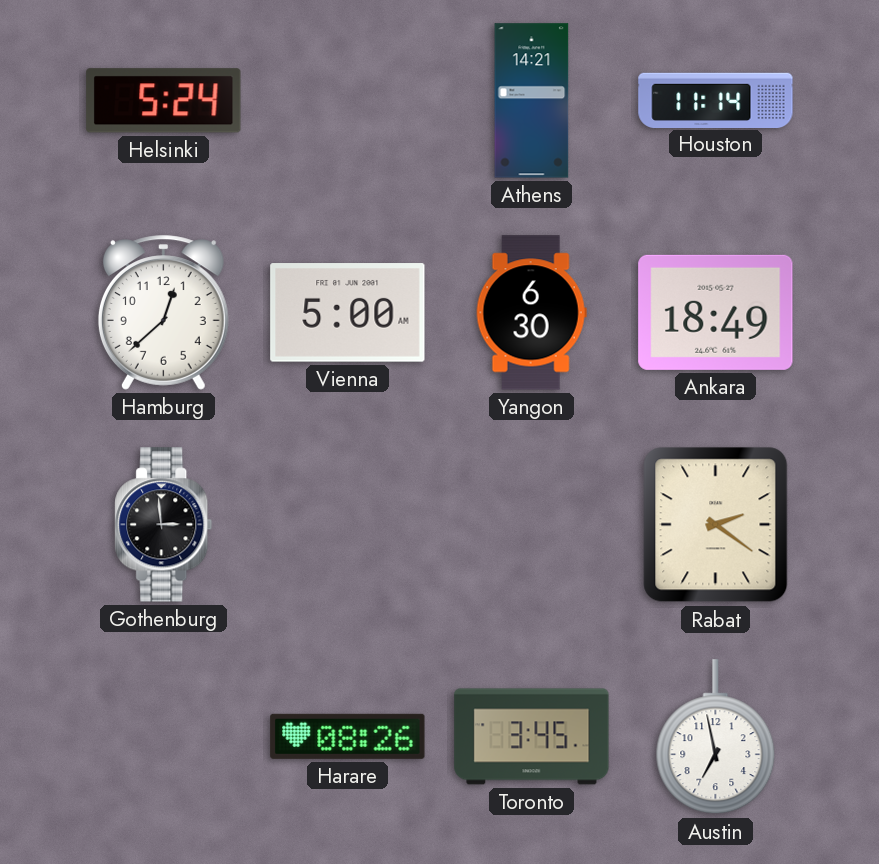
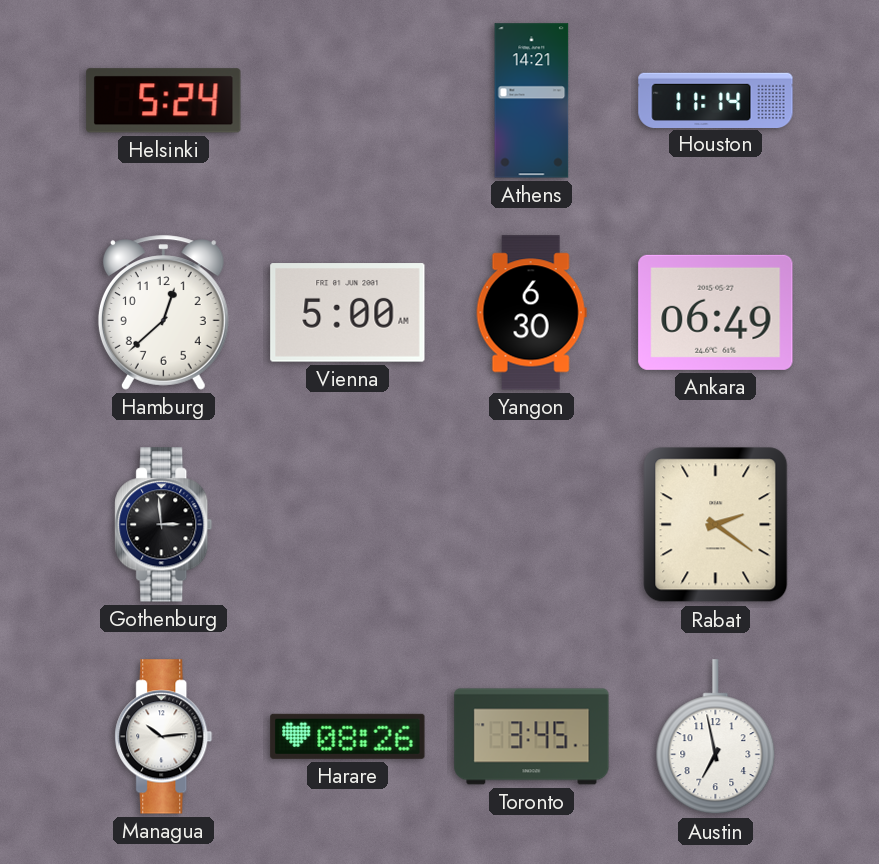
Ankara: 18:49 -> 06:49 (716, 312)
Managua: none -> 10:14 (164, 737)
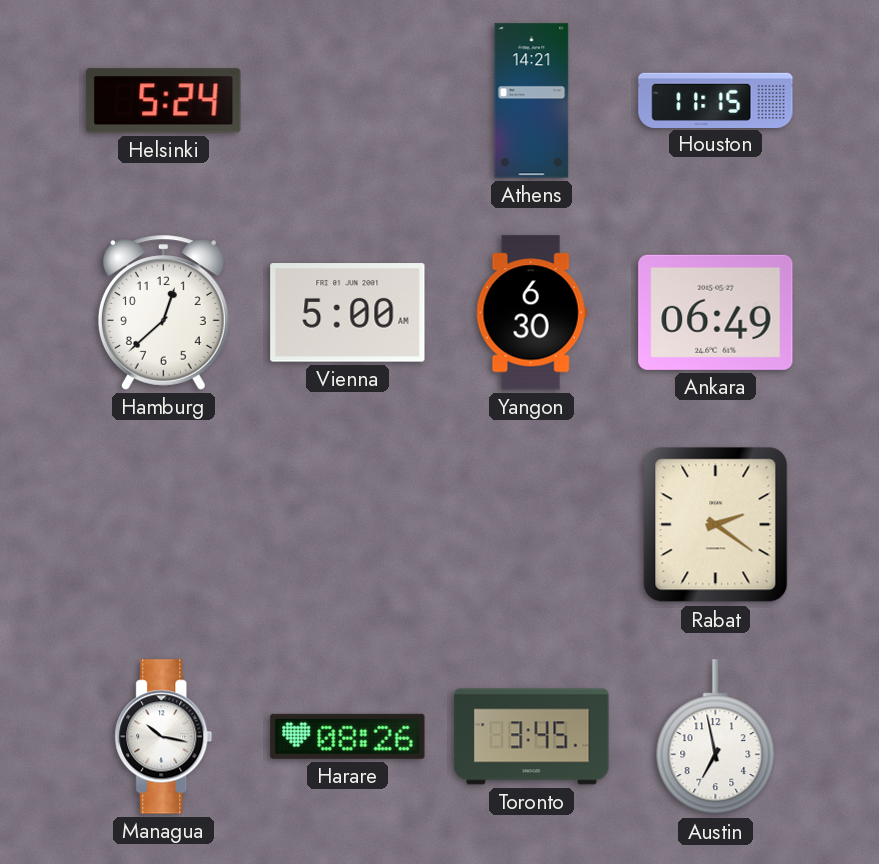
Houston: 11:14 -> 11:15 (716, 100)
Gothenburg: 2:59 -> none (164, 525)
Managua: 10:14 -> 10:17 (164, 737)
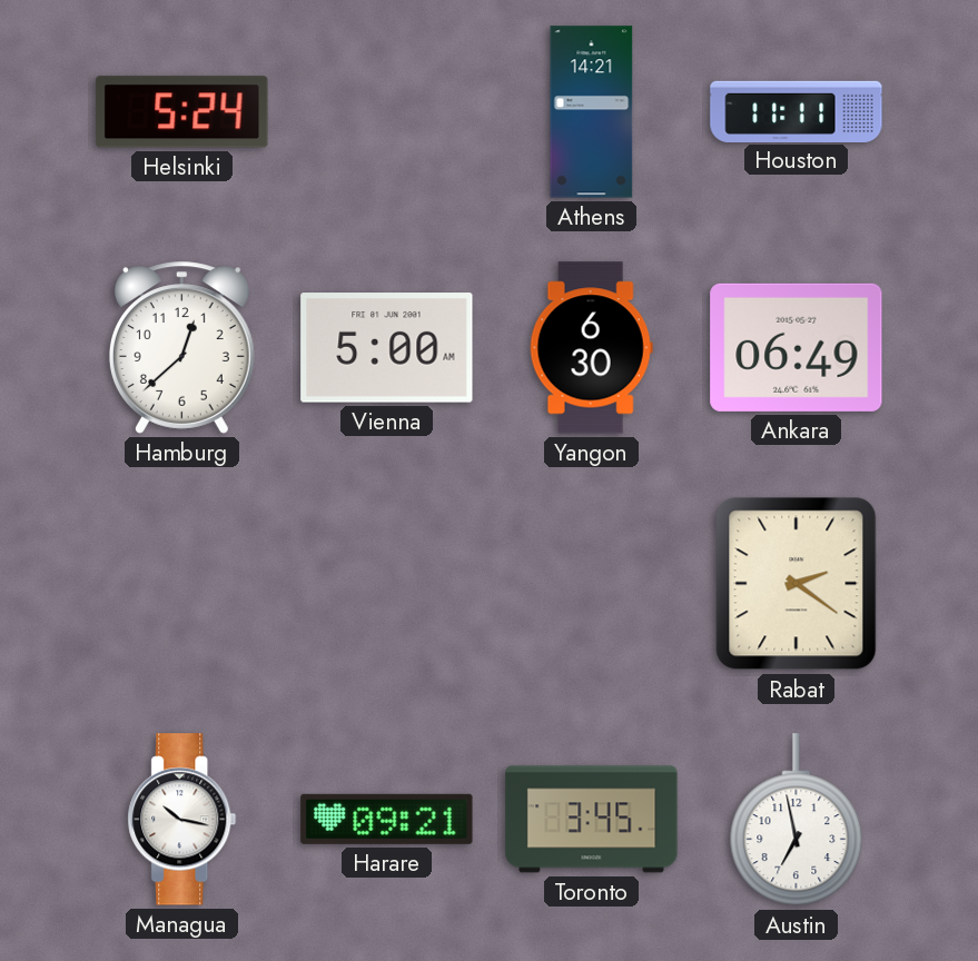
Houston: 11:15 -> 11:11 (797, 111)
Harare: 08:26 -> 09:21 (387, 819)
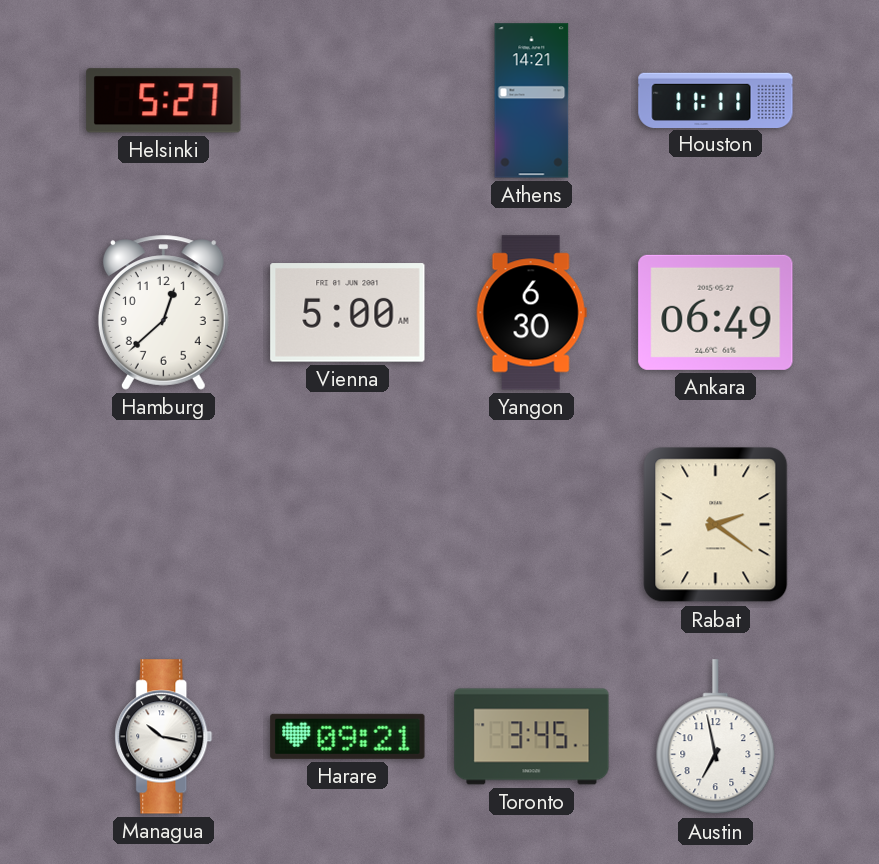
Helsinki: 5:24 -> 5:27 (164, 101)
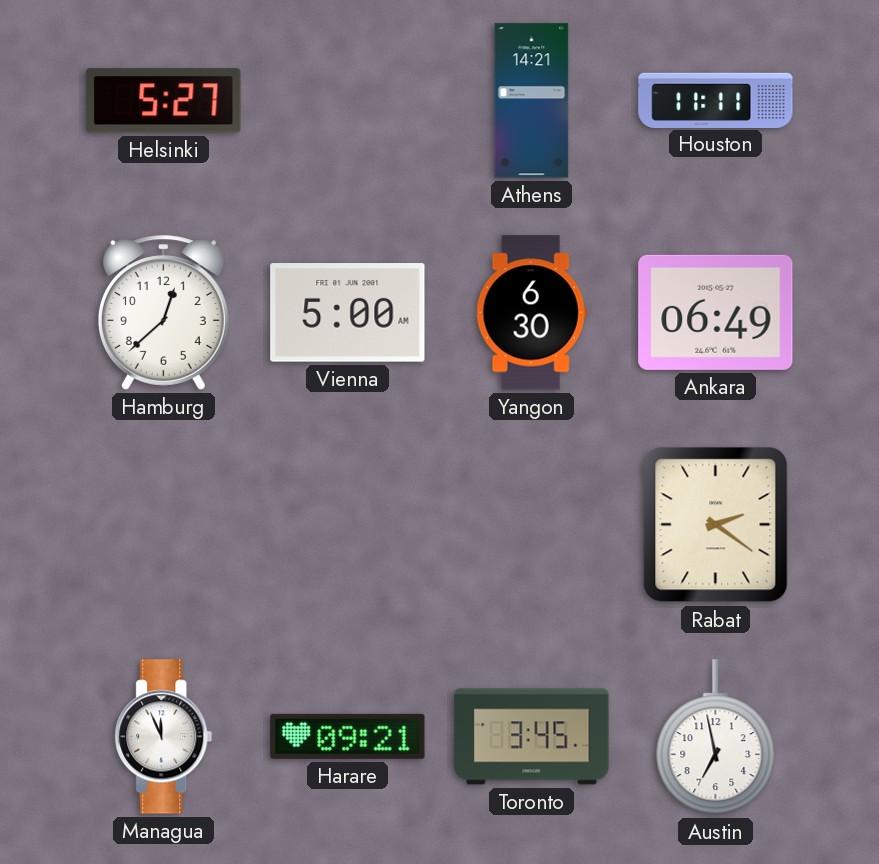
Managua: 10:17 -> 11:56 (164, 737)
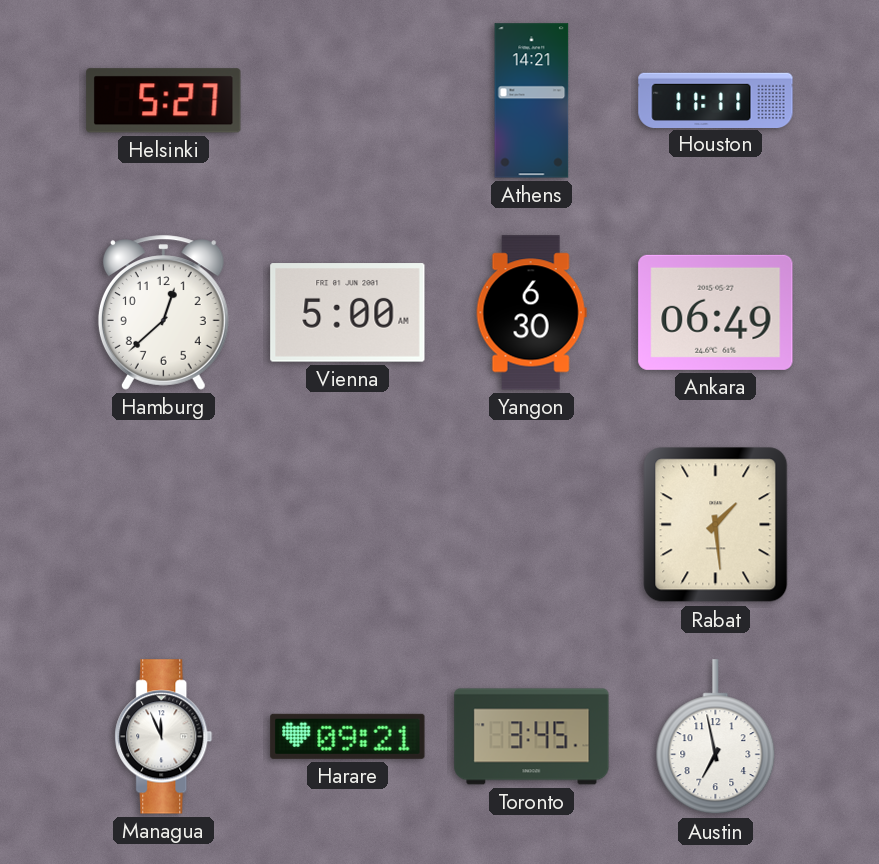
Rabat: 2:21 -> 1:29 (716, 525)
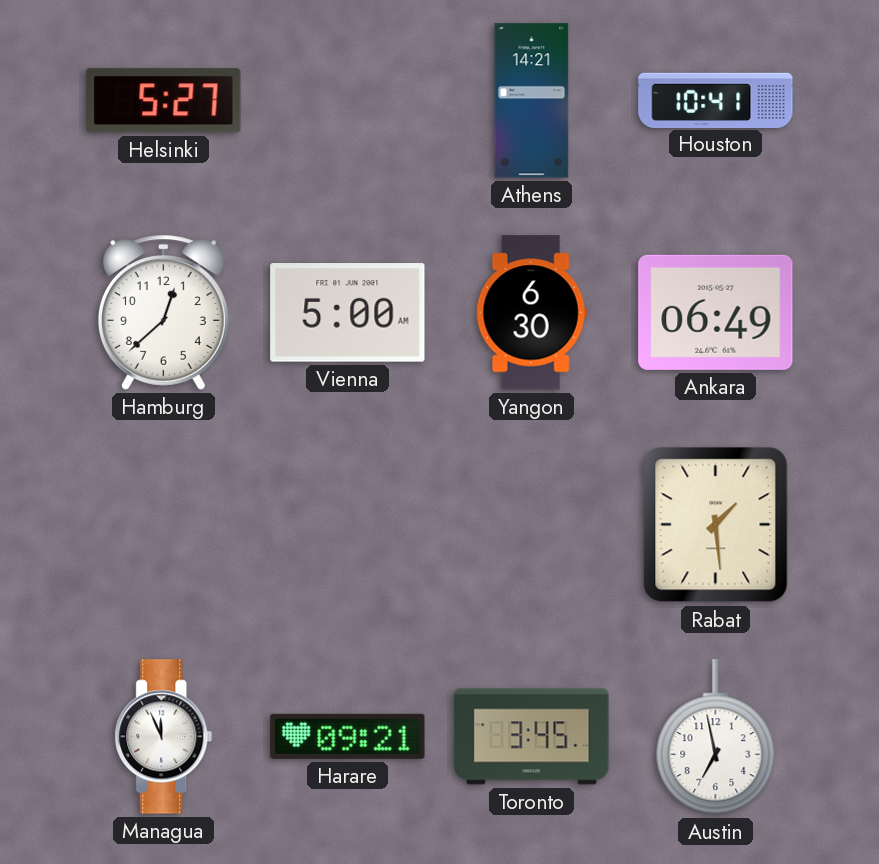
Houston: 11:11 -> 10:41 (716, 100)
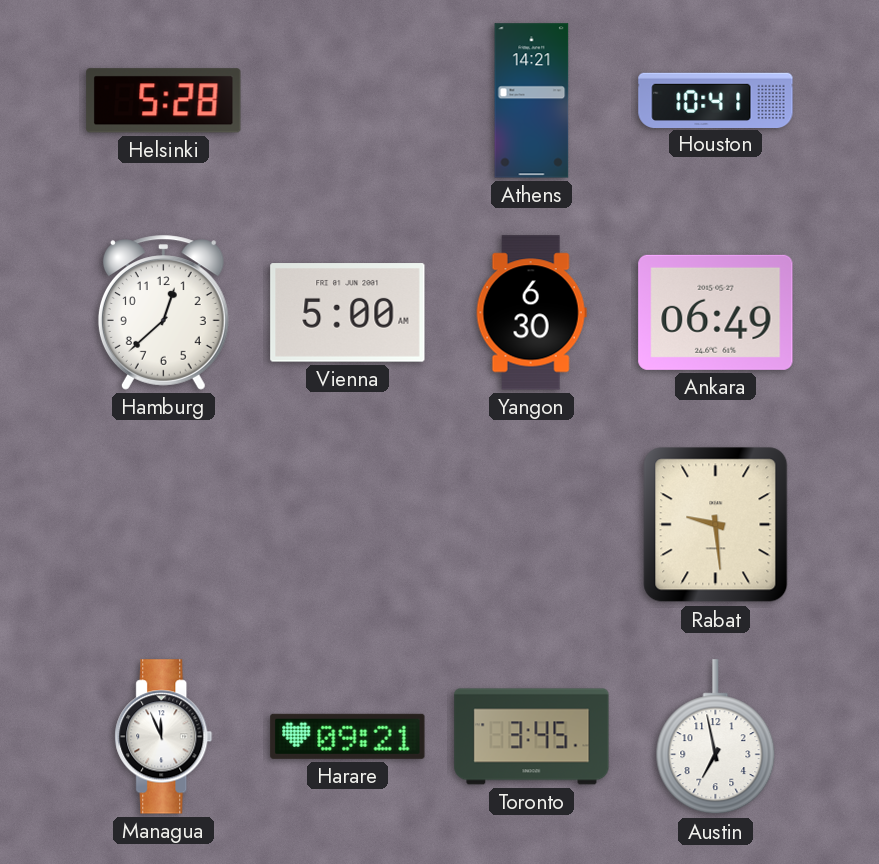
Helsinki: 5:27 -> 5:28 (164, 101)
Rabat: 1:29 -> 9:29 (716, 525)
